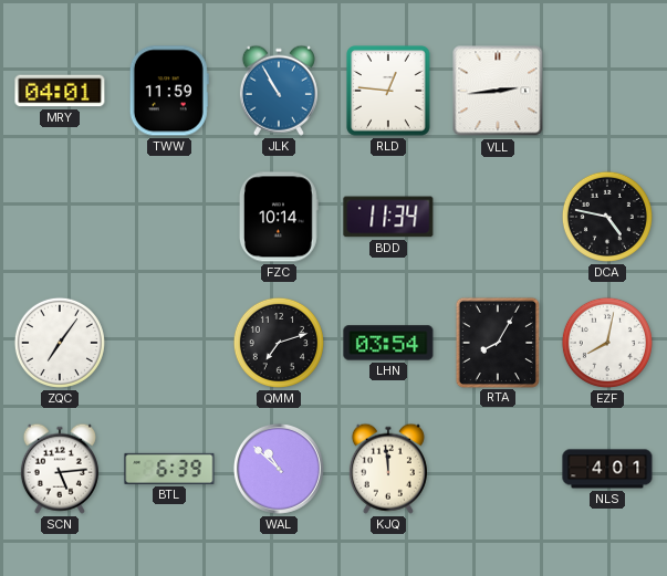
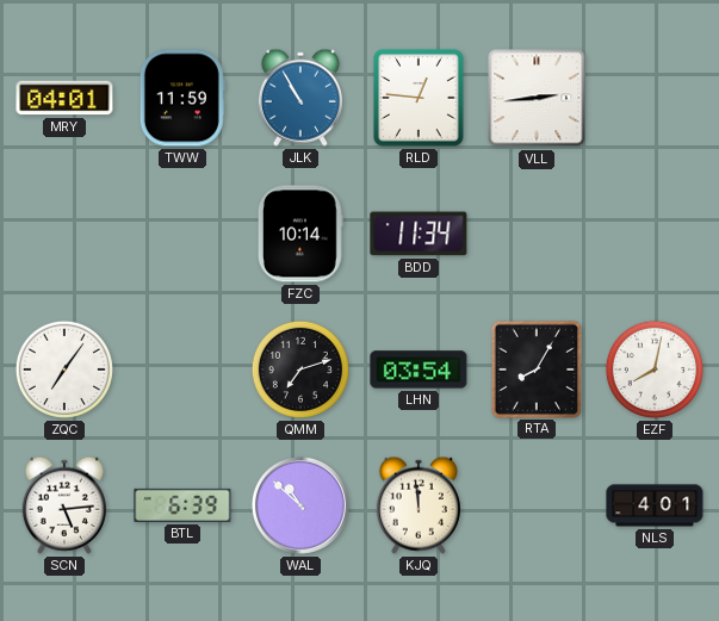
DCA: 4:47 -> none (607, 217)
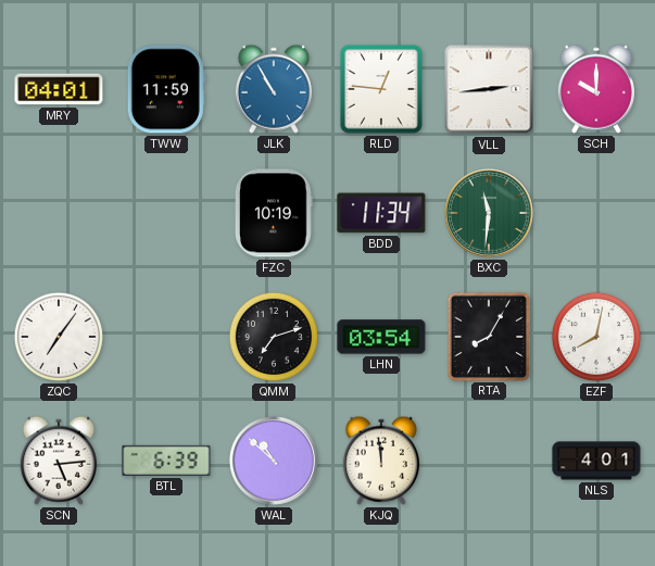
SCH: none -> 10:00 (596, 89)
FZC: 10:14 -> 10:19 (275, 213)
BXC: none -> 11:31 (489, 213)
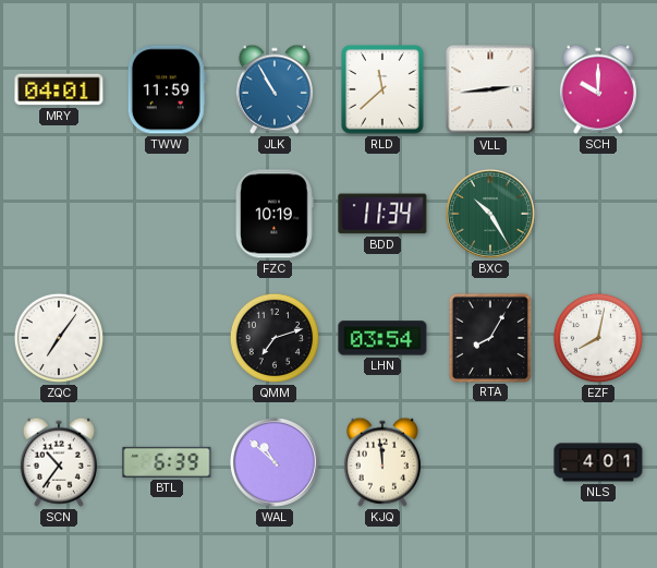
RLD: 12:46 -> 11:38 (384, 90)
BXC: 11:31 -> 10:25 (490, 214)
SCN: 5:14 -> 10:36 (59, 462)
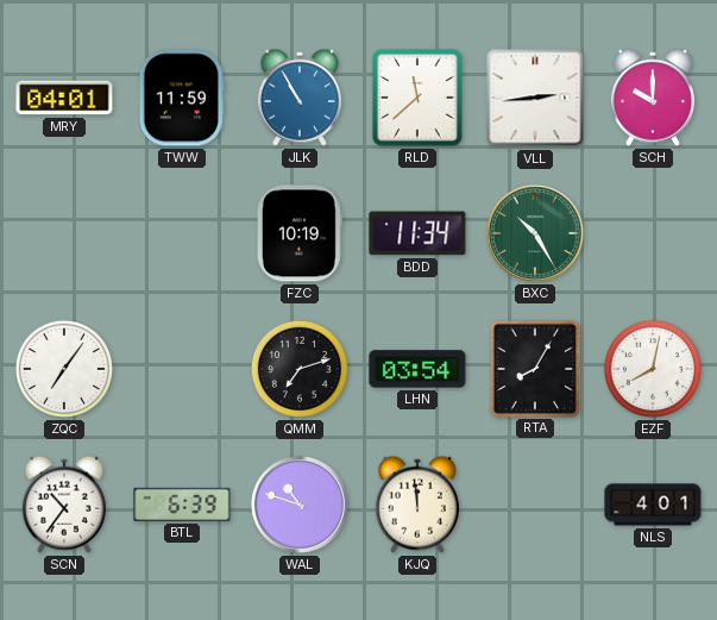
WAL: 10:52 -> 10:48 (300, 505)
